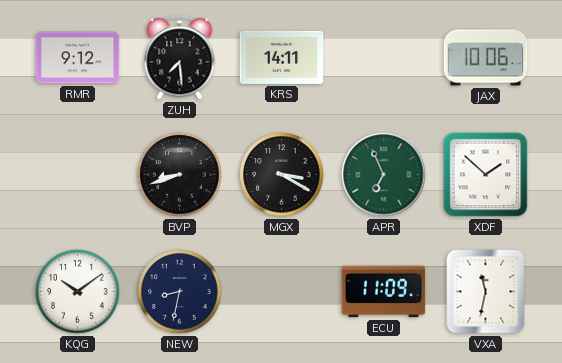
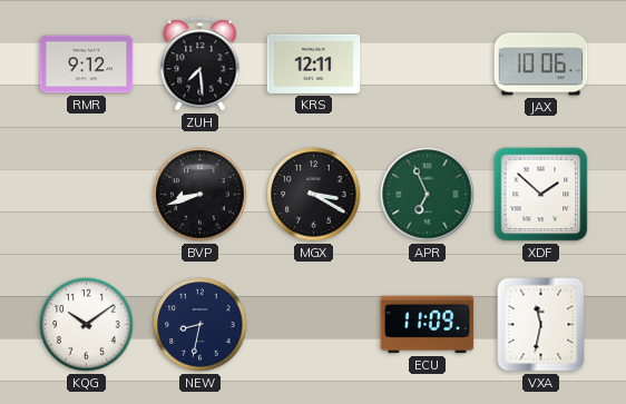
KRS: 14:11 -> 12:11 (314, 63)
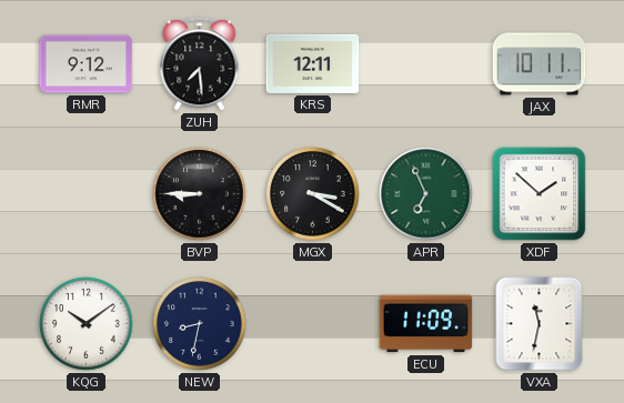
JAX: 10:06 -> 10:11 (540, 64)
BVP: 8:42 -> 8:45 (200, 194)
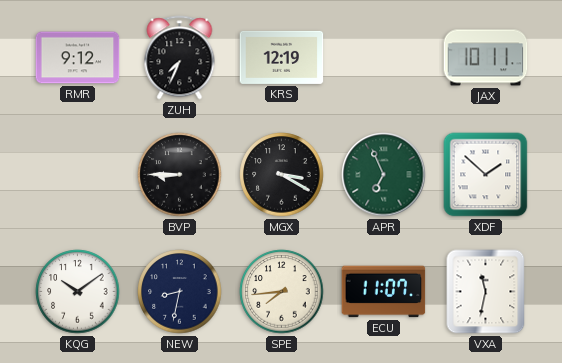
ZUH: 7:29 -> 7:34 (180, 58)
KRS: 12:11 -> 12:19 (282, 57)
SPE: none -> 7:44 (282, 292)
ECU: 11:09 -> 11:07 (384, 292)
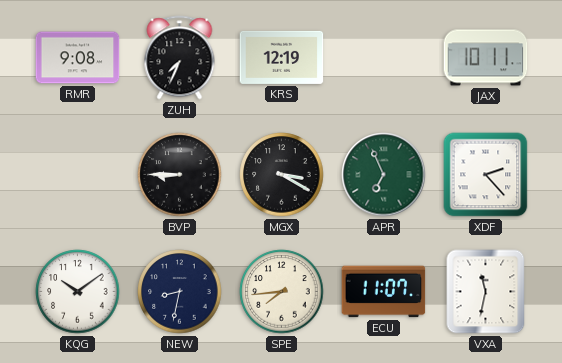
RMR: 9:12 -> 9:08 (78, 58)
XDF: 1:52 -> 2:23 (486, 175)
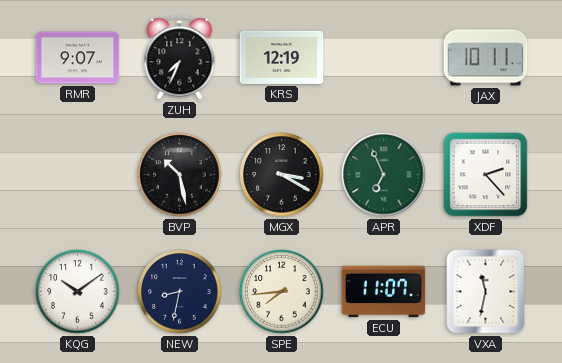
RMR: 9:08 -> 9:07 (78, 58)
BVP: 8:45 -> 10:28 (180, 175)
